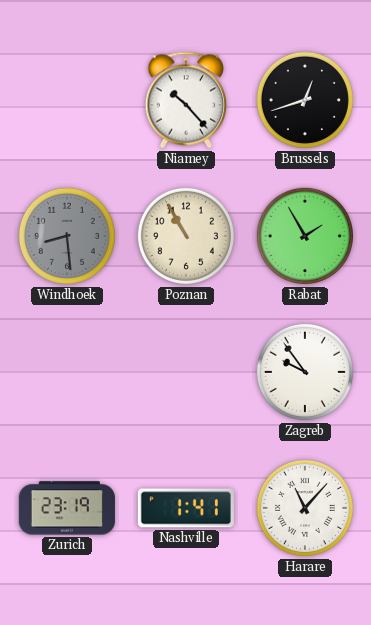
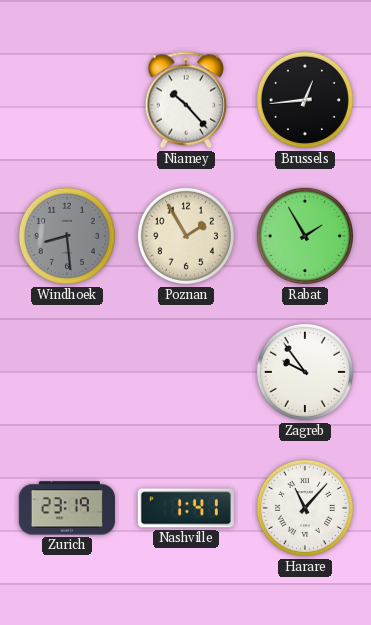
Brussels: 12:42 -> 12:44 (305, 100)
Poznan: 10:55 -> 1:55 (186, 236)
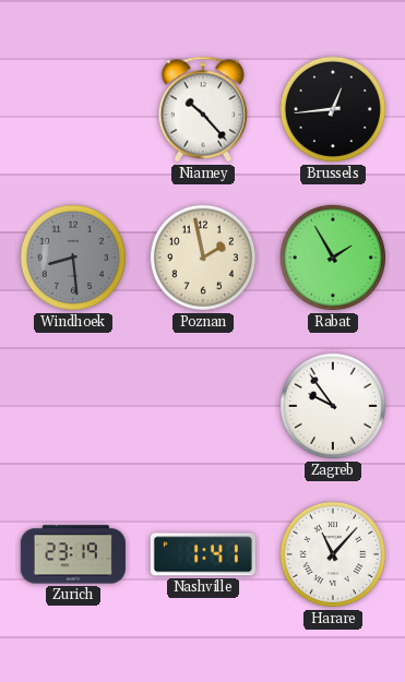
Poznan: 1:55 -> 1:58 (203, 258)
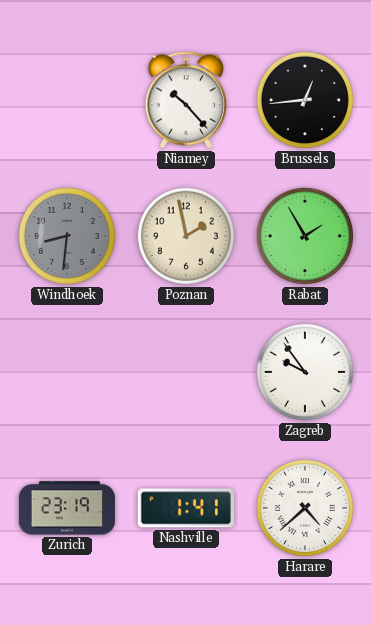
Windhoek: 8:29 -> 8:31 (67, 236)
Harare: 11:07 -> 4:38 (305, 508)
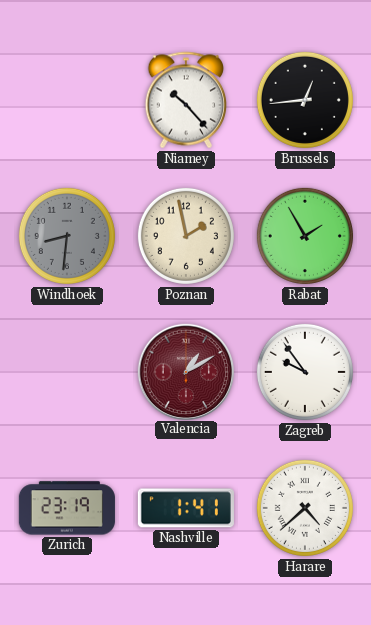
Valencia: none -> 1:10 (185, 371)
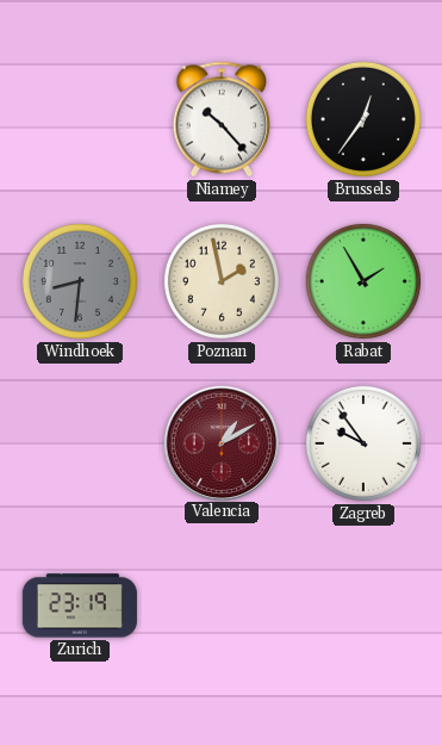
Brussels: 12:44 -> 12:36 (363, 119)
Nashville: 1:41 -> none (186, 508)
Harare: 4:38 -> none (305, 508)
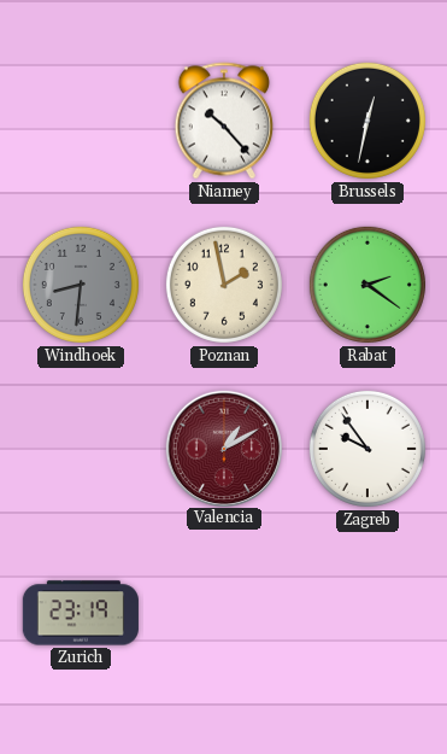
Brussels: 12:36 -> 12:32 (367, 121)
Rabat: 1:55 -> 2:21 (367, 285)
